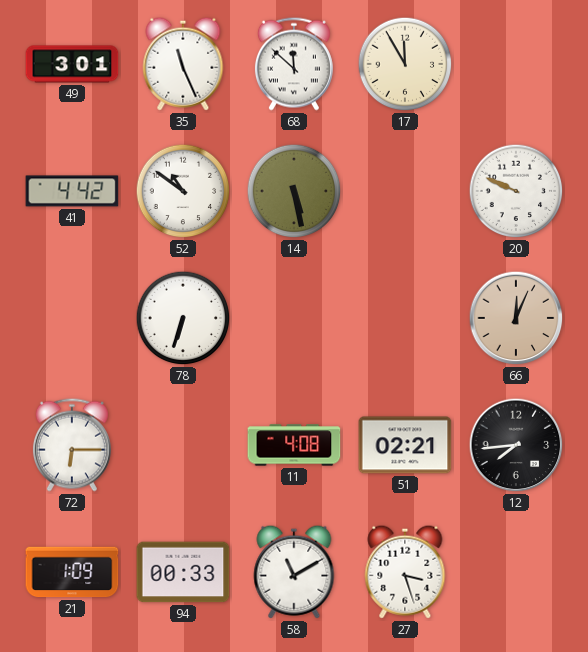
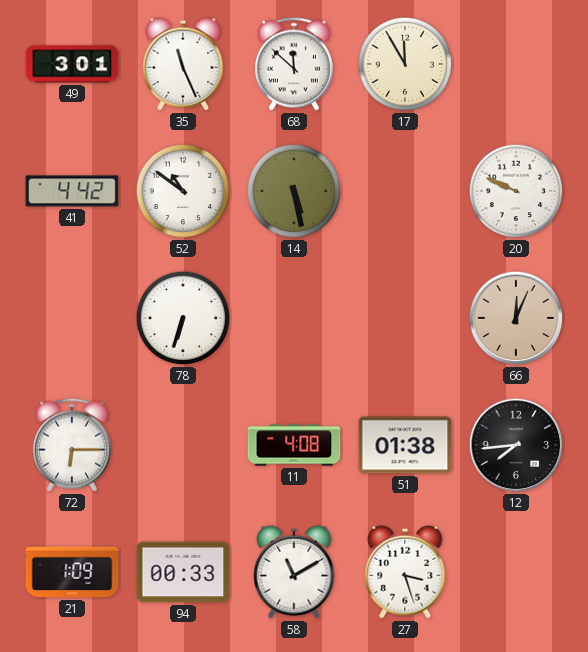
51: 02:21 -> 01:38 (405, 445)
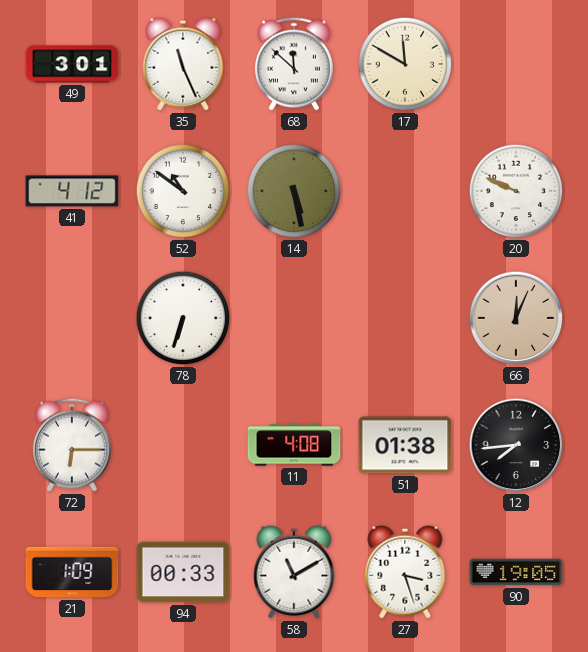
17: 11:55 -> 11:50 (405, 64)
41: 4:42 -> 4:12 (72, 191)
90: none -> 19:05 (516, 572)
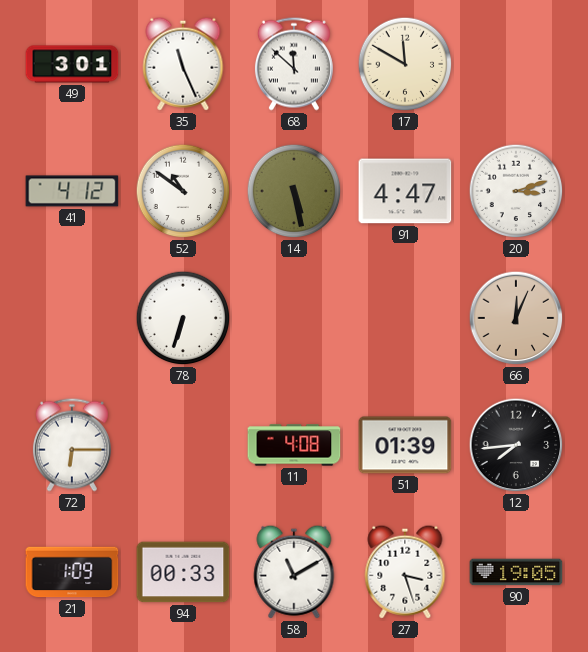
91: none -> 4:47 (405, 191)
20: 9:49 -> 3:12 (516, 191)
51: 01:38 -> 01:39 (405, 445)
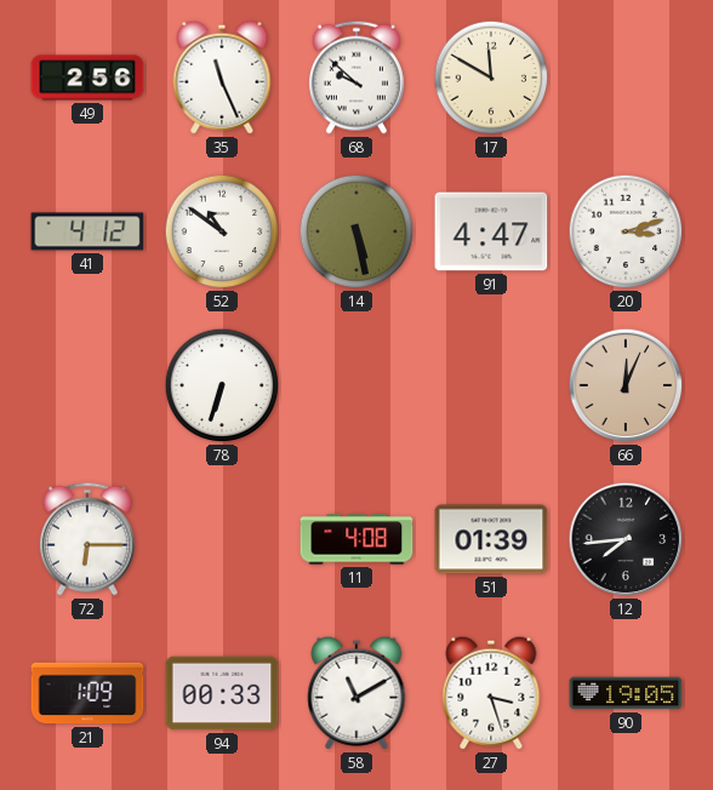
49: 3:01 -> 2:56 (87, 78)
68: 11:52 -> 9:52 (356, 78)
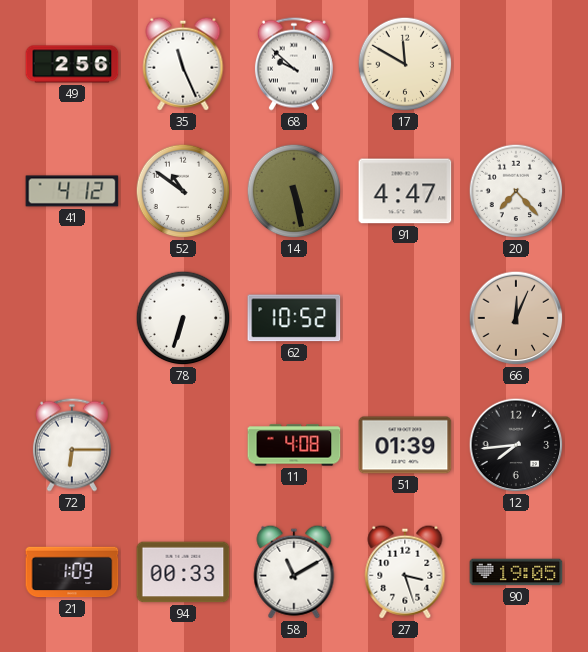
20: 3:12 -> 7:23 (516, 191)
62: none -> 10:52 (294, 318)
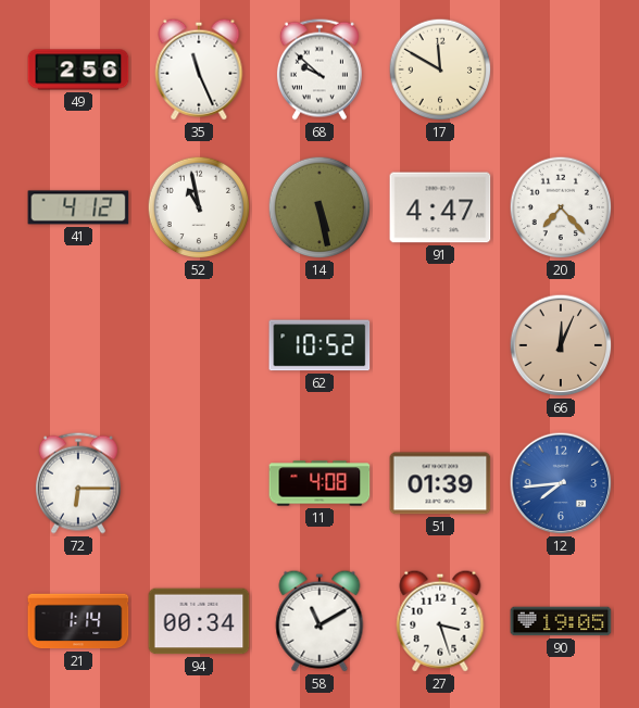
52: 10:51 -> 10:58 (199, 207)
78: 6:33 -> none (183, 318)
12 dial: black -> blue (561, 483)
21: 1:09 -> 1:14 (78, 621)
94: 00:33 -> 00:34 (199, 621)
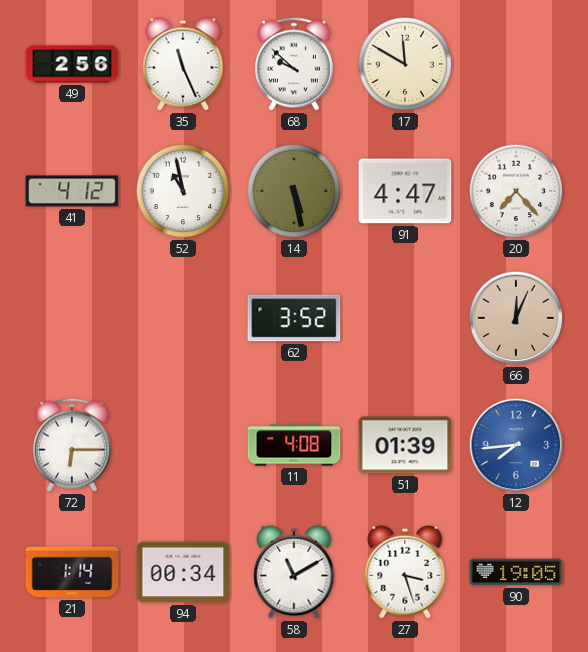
62: 10:52 -> 3:52 (294, 318)
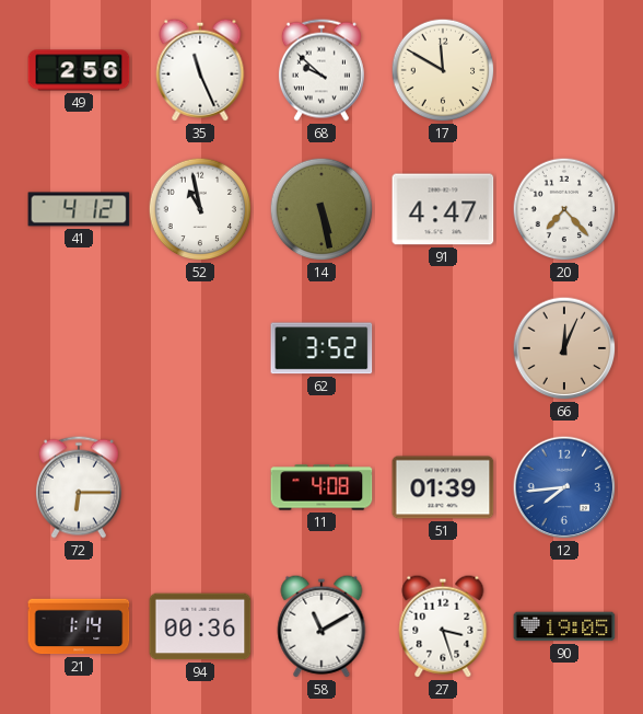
94: 00:34 -> 00:36 (200, 626)
